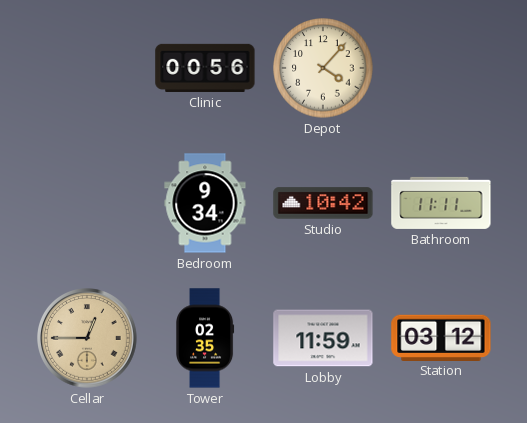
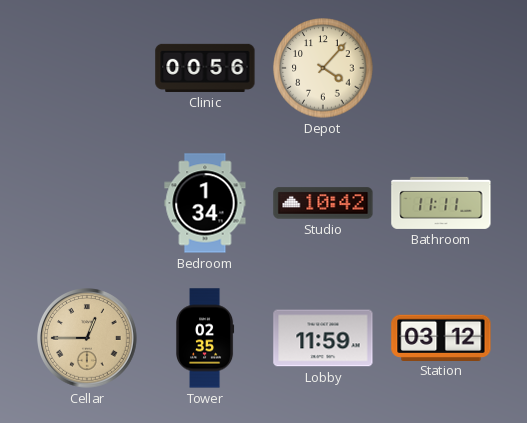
Bedroom: 9:34 -> 1:34 (205, 203)
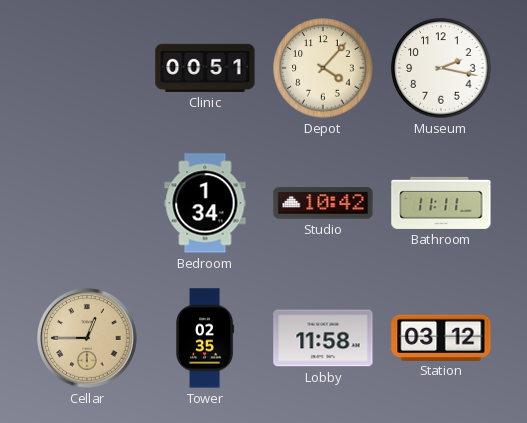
Clinic: 00:56 -> 00:51 (205, 68)
Museum: none -> 2:17 (441, 68)
Lobby: 11:59 -> 11:58 (323, 338)
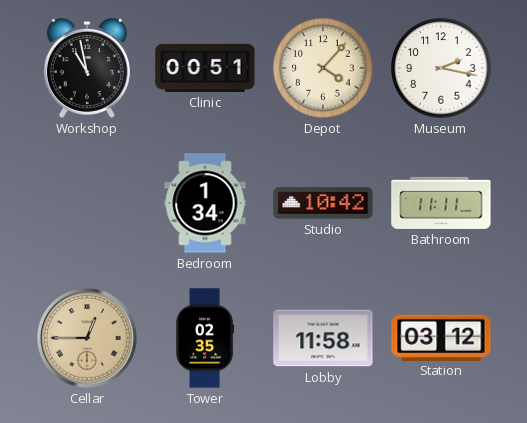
Workshop: none -> 10:58 (87, 68)
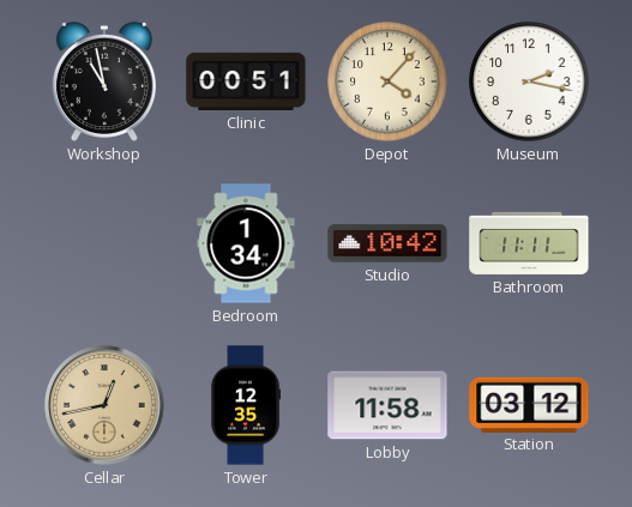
Cellar: 12:45 -> 12:43 (106, 406)
Tower: 02:35 -> 12:35 (247, 405)
